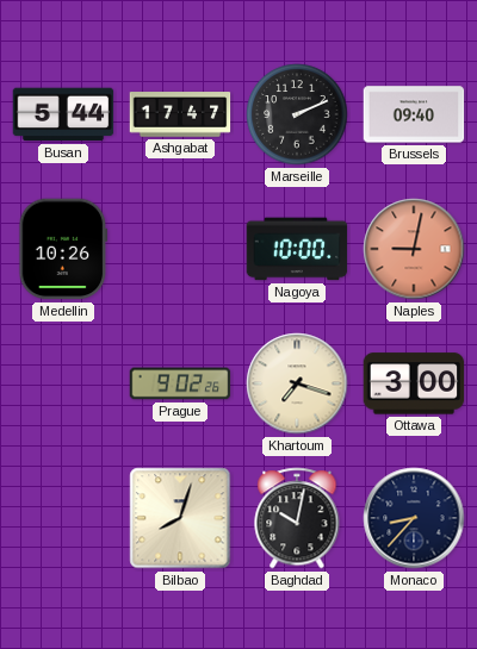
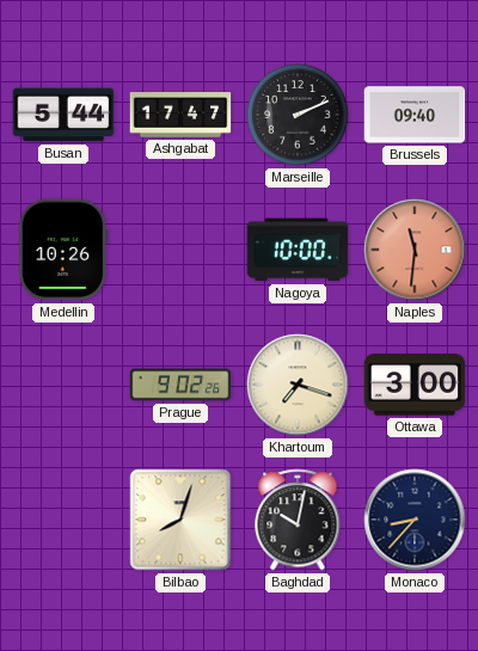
Naples: 9:02 -> 11:31 (415, 250)
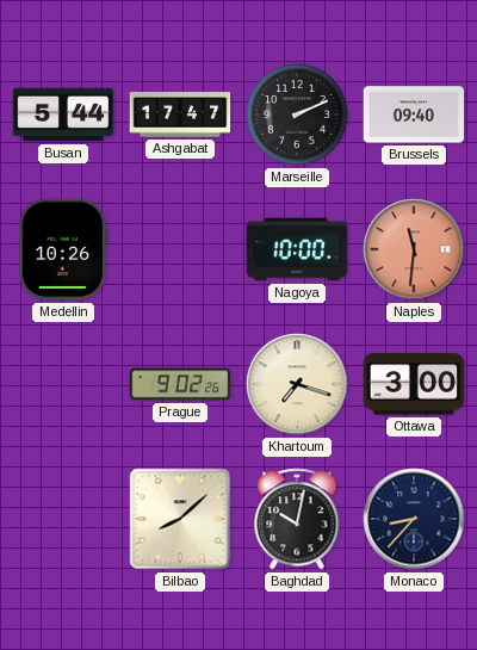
Bilbao: 8:03 -> 8:08 (180, 519)
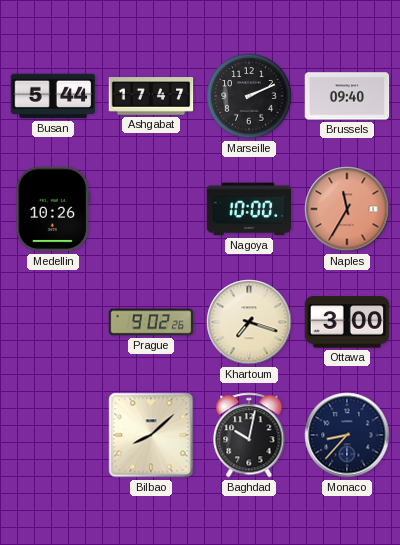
Naples: 11:31 -> 11:35 (347, 209)
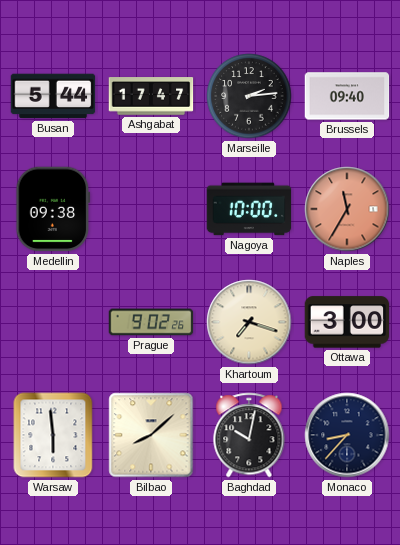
Marseille: 2:11 -> 2:14 (249, 96)
Medellin: 10:26 -> 09:38 (53, 209)
Warsaw: none -> 5:59 (53, 435)
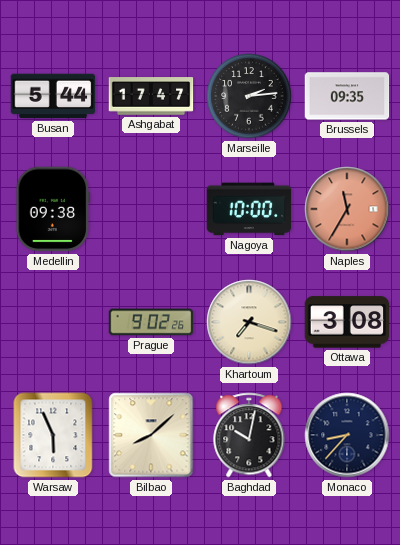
Brussels: 09:40 -> 09:35 (347, 96)
Ottawa: 3:00 -> 3:08 (347, 322)
Warsaw: 5:59 -> 5:56 (53, 435)
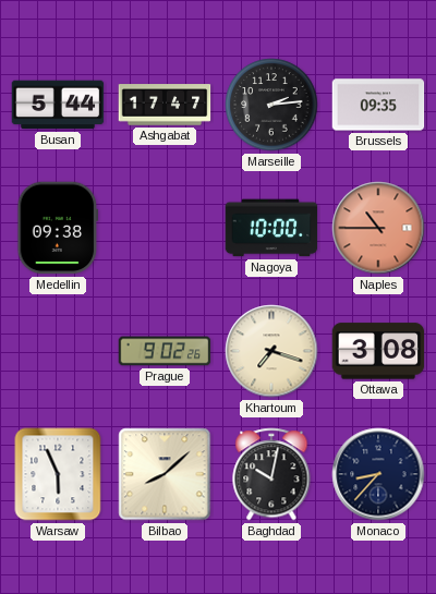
Naples: 11:35 -> 10:45 (378, 228)
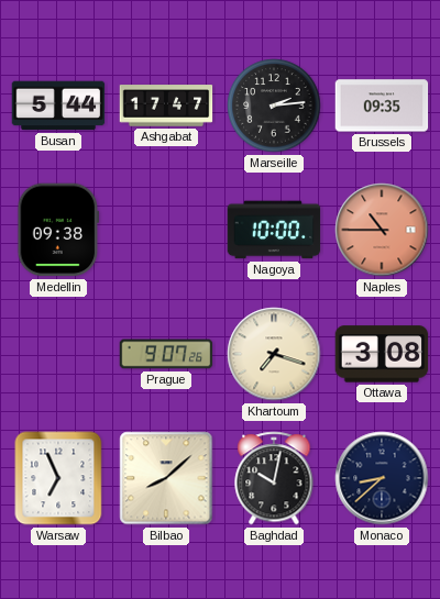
Prague: 9:02 -> 9:07 (166, 354)
Warsaw: 5:56 -> 6:56 (58, 478)
Monaco: 8:37 -> 8:38 (382, 478)
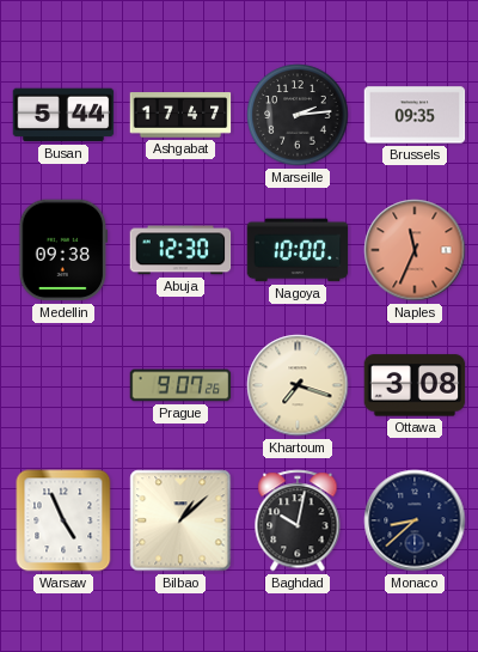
Abuja: none -> 12:30 (180, 250)
Naples: 10:45 -> 11:34 (415, 250)
Warsaw: 6:56 -> 4:56 (63, 520)
Bilbao: 8:08 -> 1:08 (180, 520)
